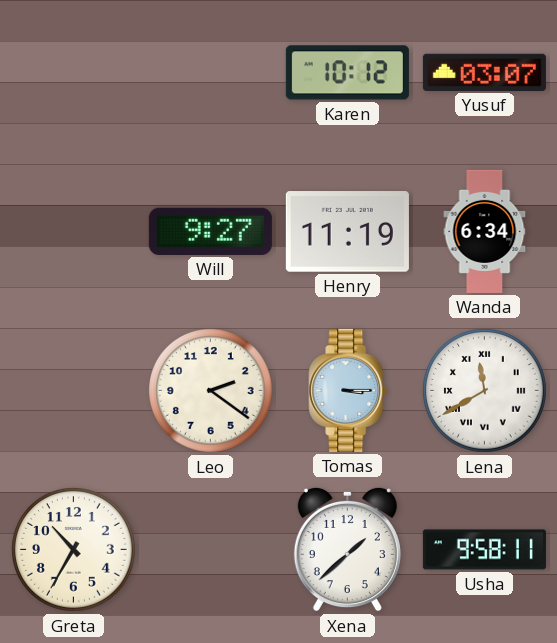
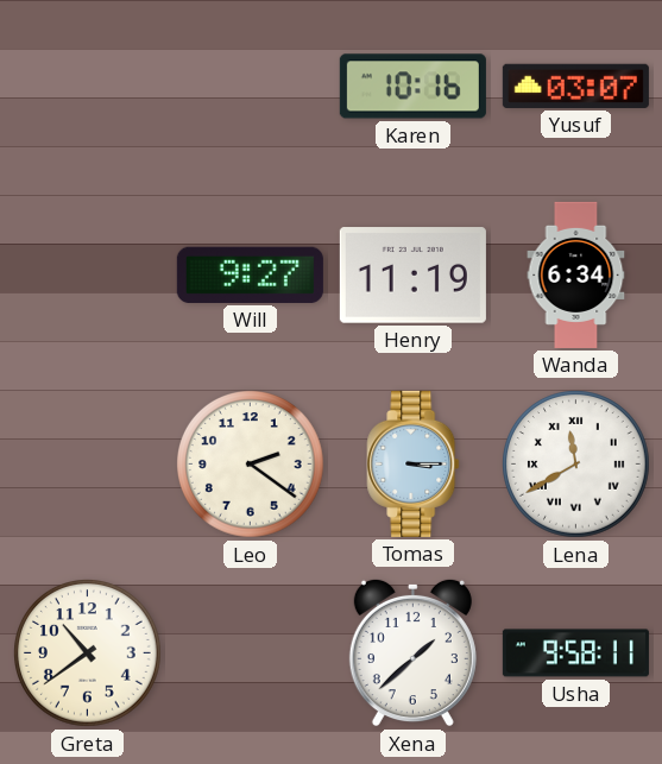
Karen: 10:12 -> 10:16 (412, 87)
Greta: 10:35 -> 10:39 (88, 653)
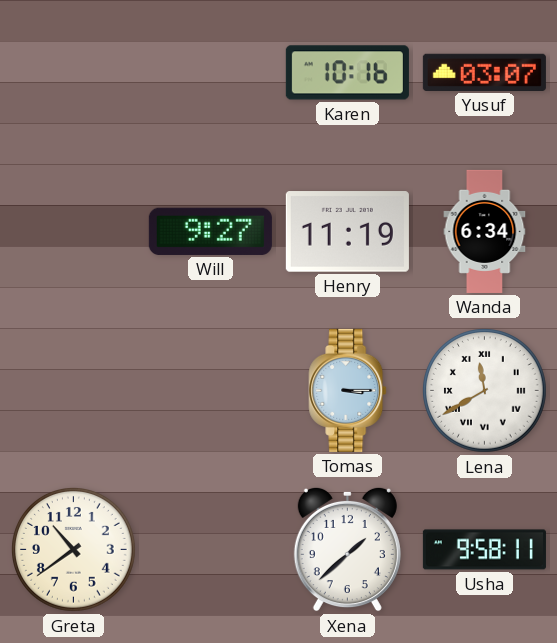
Leo: 2:21 -> none (251, 465)
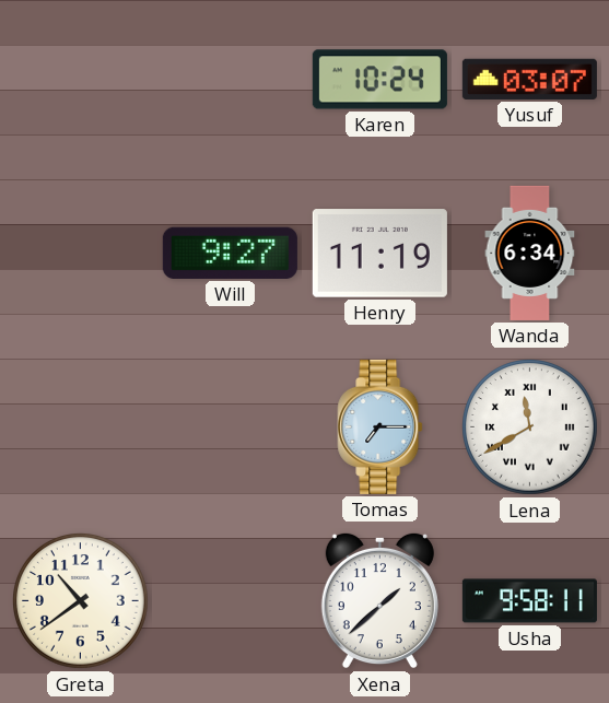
Karen: 10:16 -> 10:24 (379, 80)
Tomas: 3:15 -> 7:15 (380, 426)
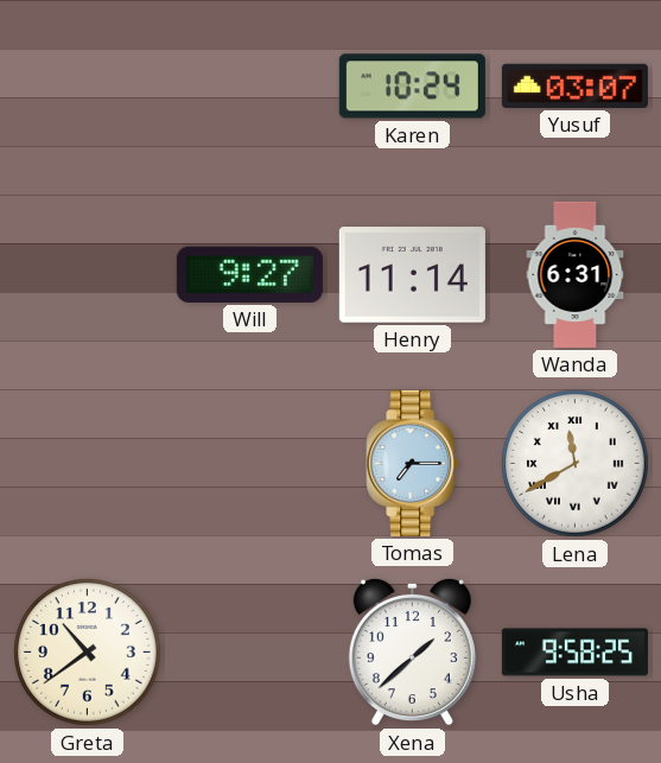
Henry: 11:19 -> 11:14 (412, 275)
Wanda: 6:34 -> 6:31 (576, 274)
Usha: 9:58:11 -> 9:58:25 (574, 653)
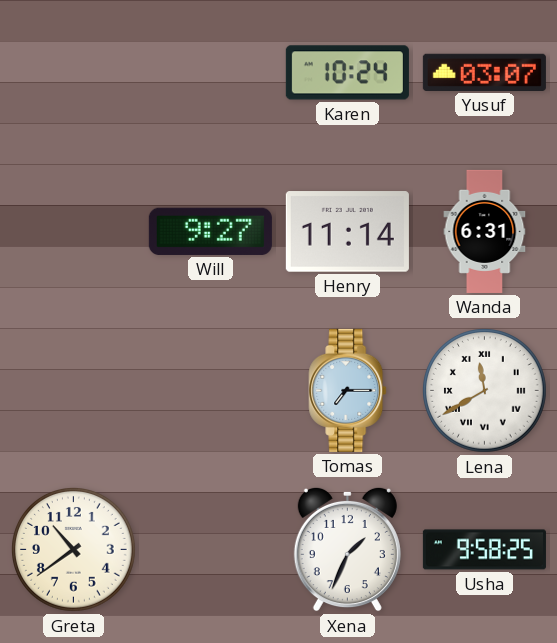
Xena: 1:38 -> 1:34 (347, 549)
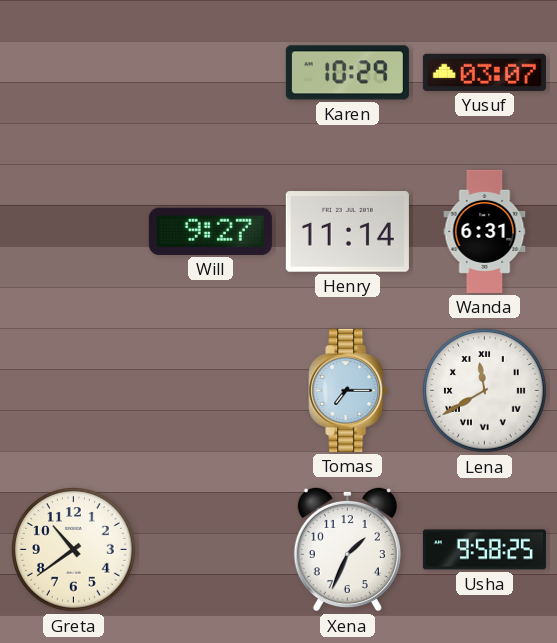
Karen: 10:24 -> 10:29 (347, 73)
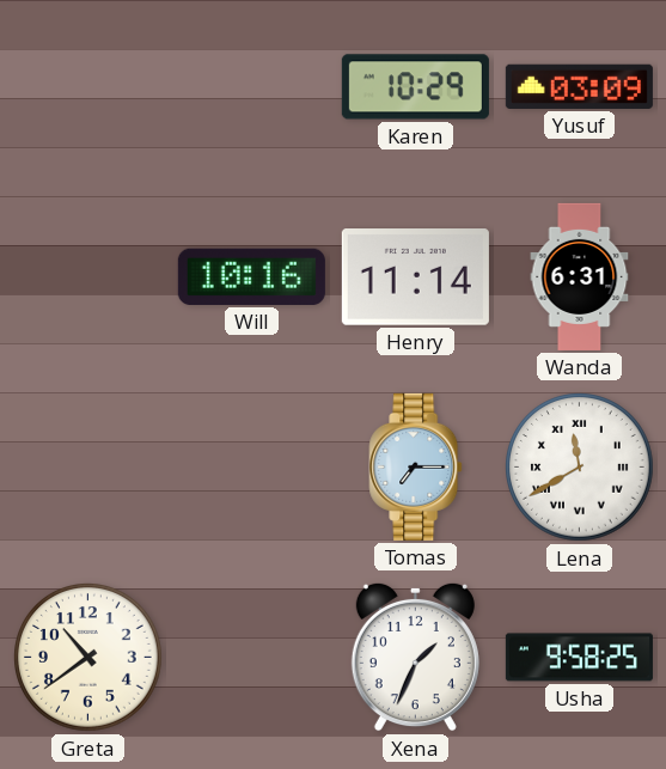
Yusuf: 03:07 -> 03:09 (579, 86)
Will: 9:27 -> 10:16 (251, 276)
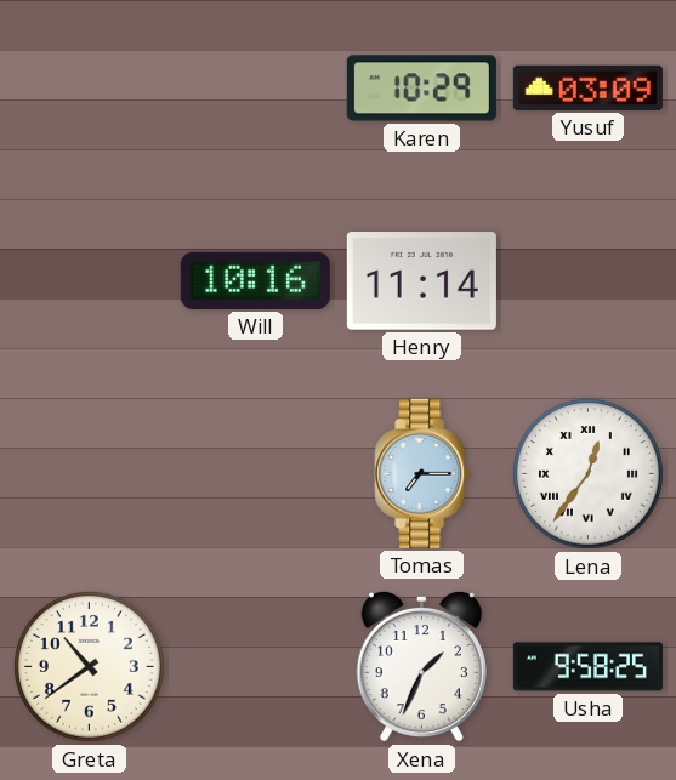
Wanda: 6:31 -> none (580, 276)
Lena: 11:40 -> 12:36 (589, 474)
